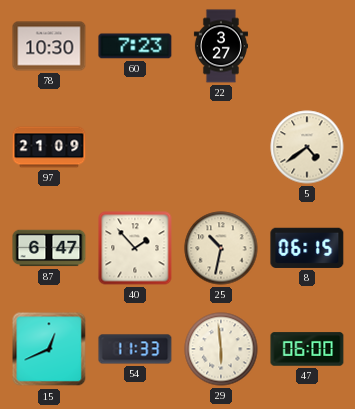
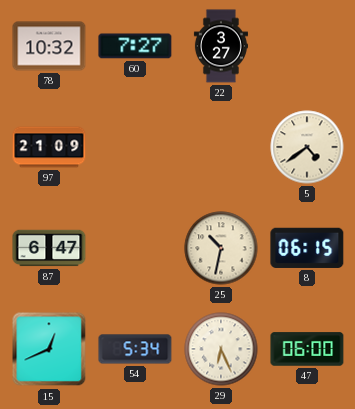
78: 10:30 -> 10:32 (49, 46)
60: 7:23 -> 7:27 (135, 46)
40: 1:53 -> none (135, 248)
54: 11:33 -> 5:34 (135, 349)
29: 5:59 -> 6:26 (221, 349)
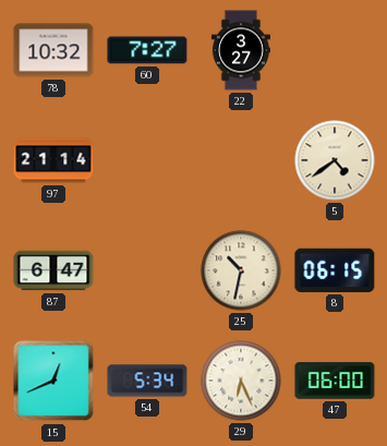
97: 21:09 -> 21:14 (53, 160)
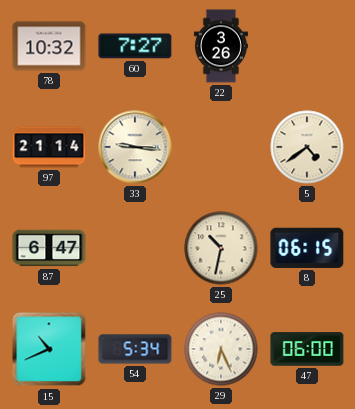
22: 3:27 -> 3:26 (221, 46)
33: none -> 9:16 (135, 147)
15: 12:41 -> 10:41 (49, 349)
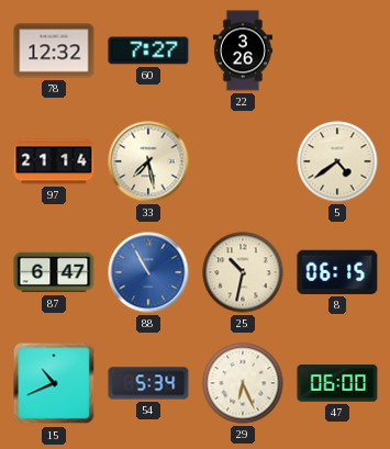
78: 10:32 -> 12:32 (54, 50)
33: 9:16 -> 7:28 (148, 161)
88: none -> 10:55 (148, 272)
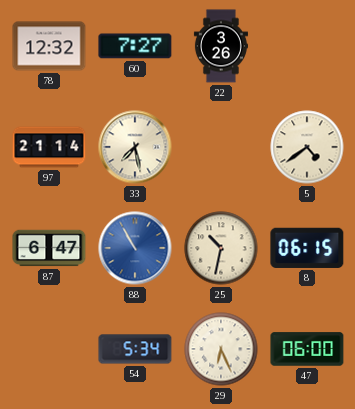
15: 10:41 -> none (54, 383)
